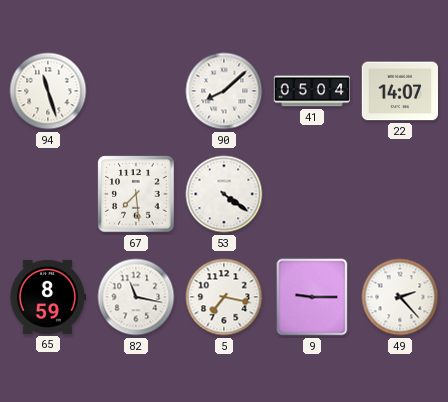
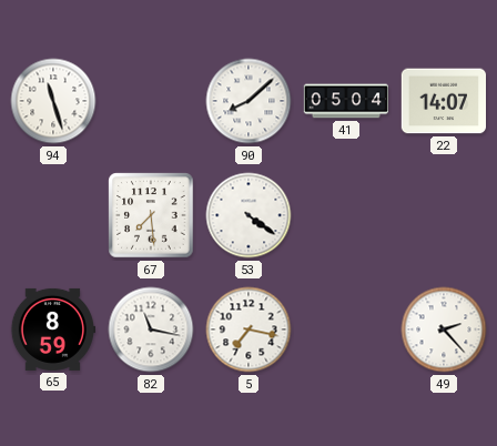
9: 9:15 -> none (312, 297)
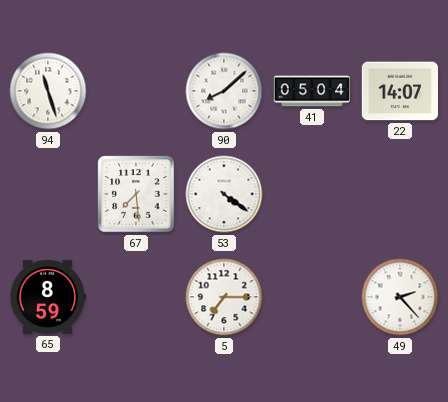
82: 11:17 -> none (151, 330)
5: 7:17 -> 7:15 (224, 297)
